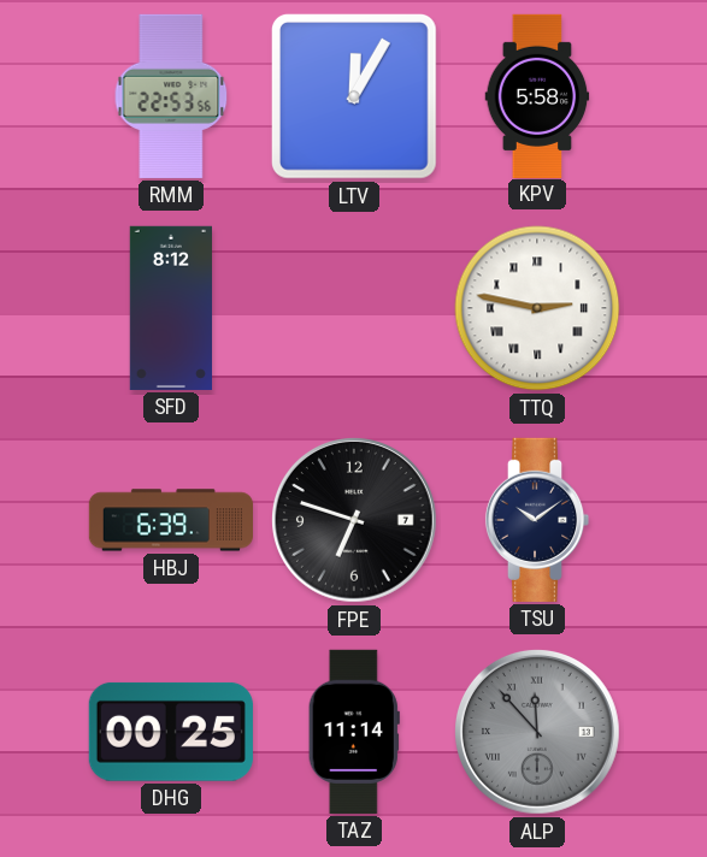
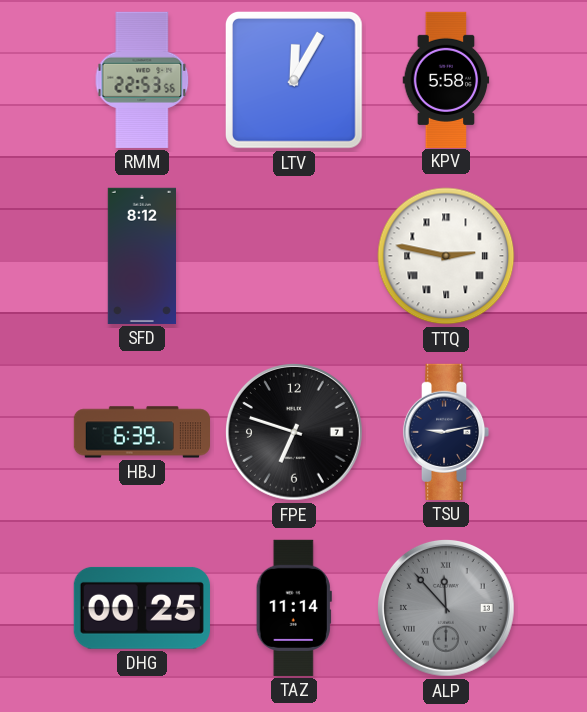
TSU: 10:09 -> 9:13 (446, 432)
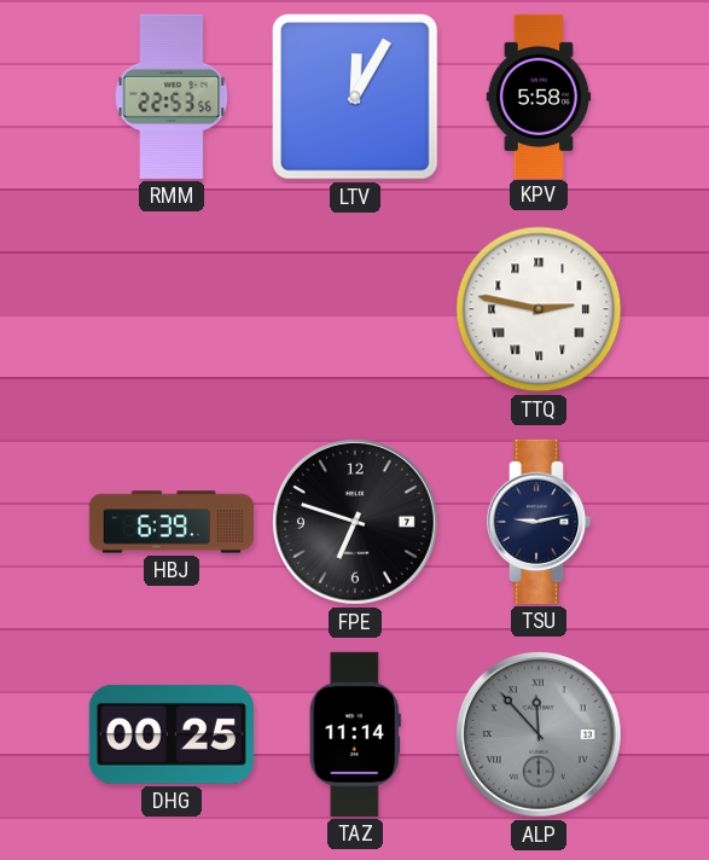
SFD: 8:12 -> none (141, 256)
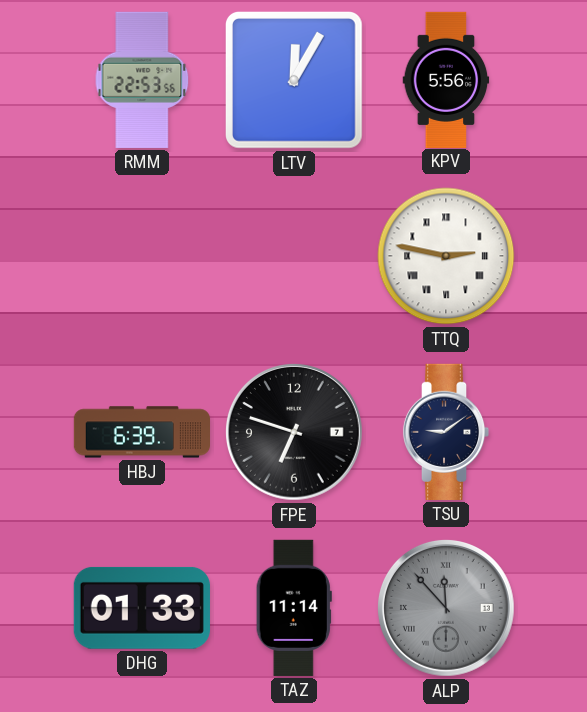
KPV: 5:58 -> 5:56 (446, 79)
TSU: 9:13 -> 9:09 (446, 432)
DHG: 00:25 -> 01:33 (142, 608)
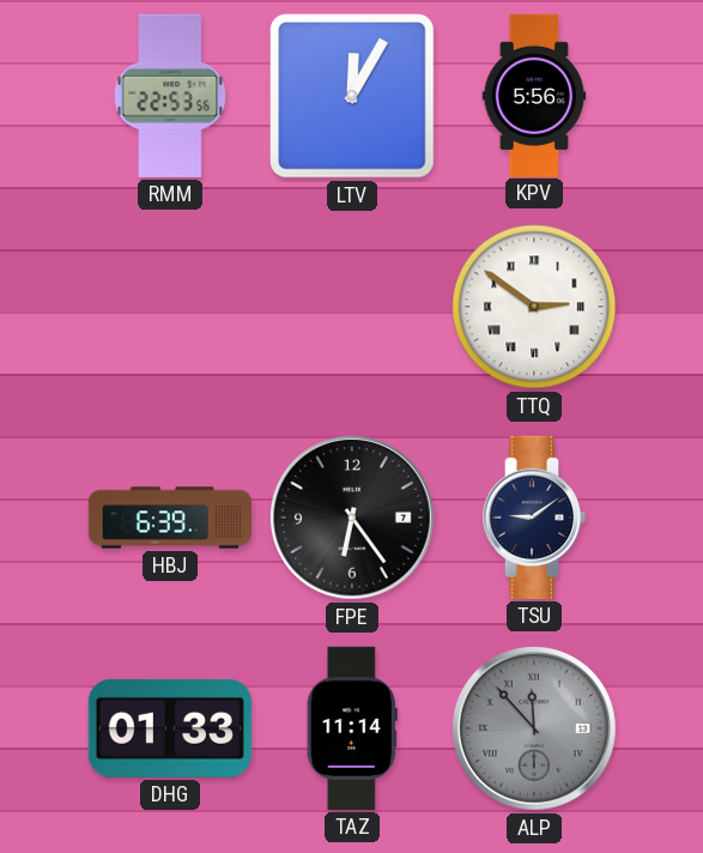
TTQ: 2:47 -> 2:51 (534, 307)
FPE: 6:48 -> 6:24 (352, 518)
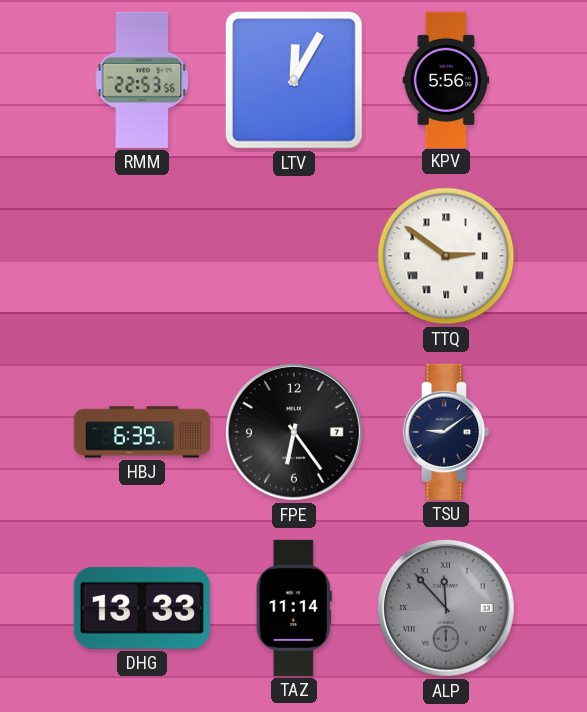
DHG: 01:33 -> 13:33 (142, 608)
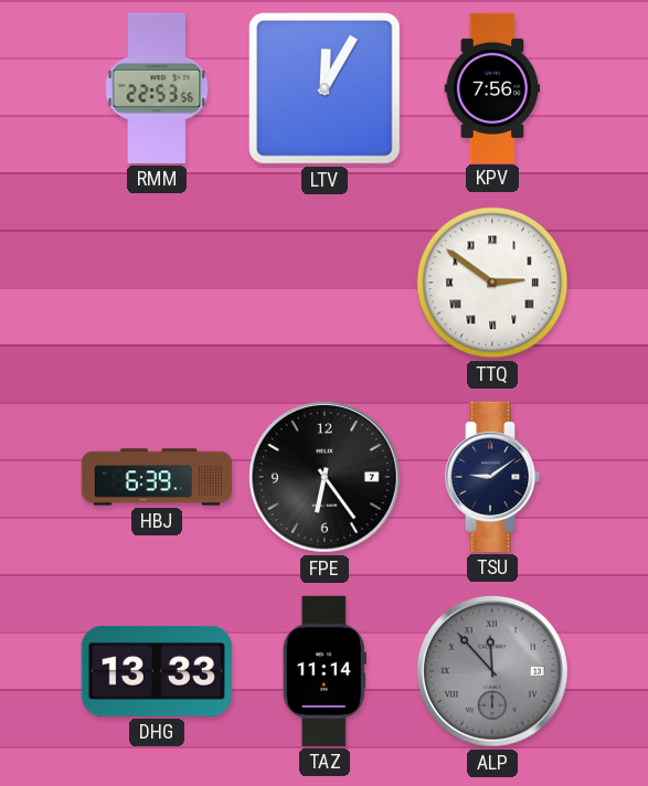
KPV: 5:56 -> 7:56 (492, 87)
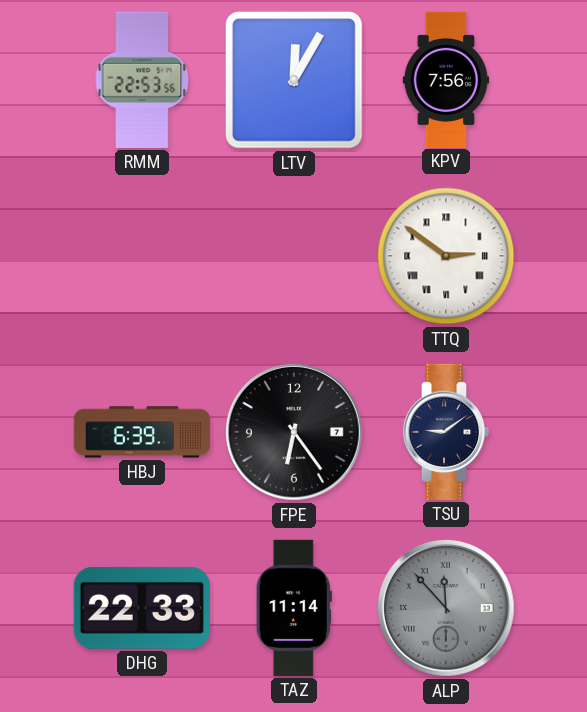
DHG: 13:33 -> 22:33 (142, 608)
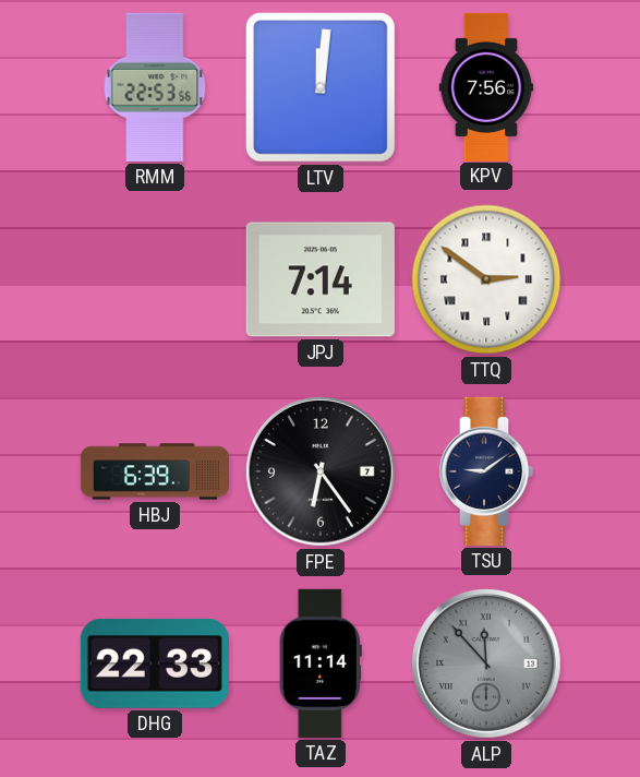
LTV: 12:05 -> 12:01 (321, 87)
JPJ: none -> 7:14 (321, 279)
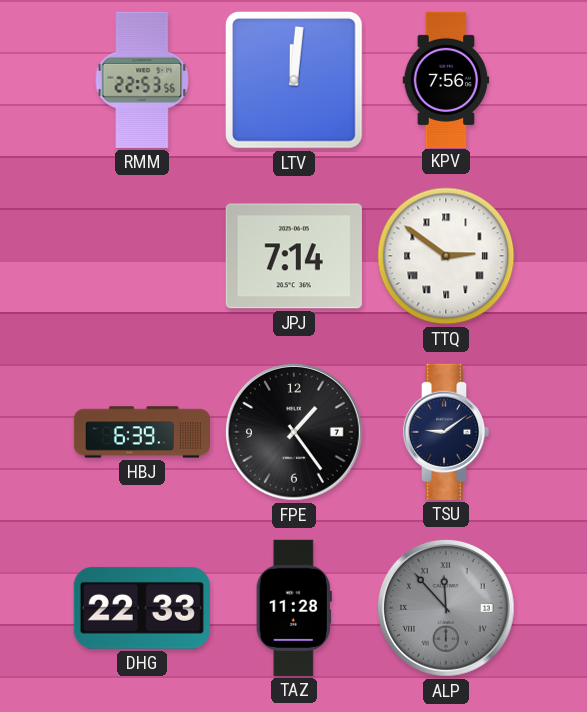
FPE: 6:24 -> 1:24 (294, 432)
TAZ: 11:14 -> 11:28 (294, 608)
